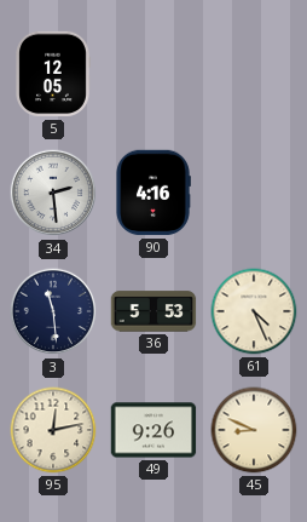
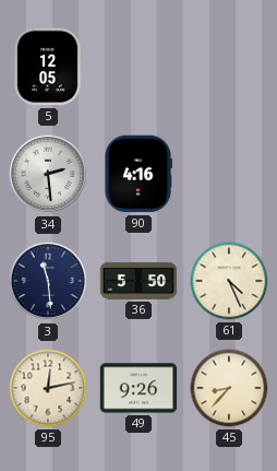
36: 5:53 -> 5:50 (138, 281)
45: 8:49 -> 8:37 (229, 388)
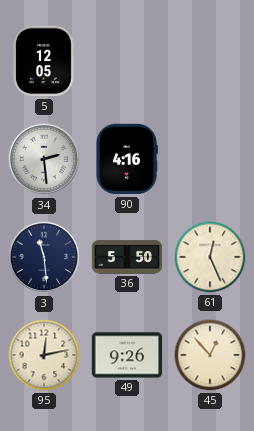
61: 4:26 -> 12:26 (210, 257)
45: 8:37 -> 12:53 (210, 355)
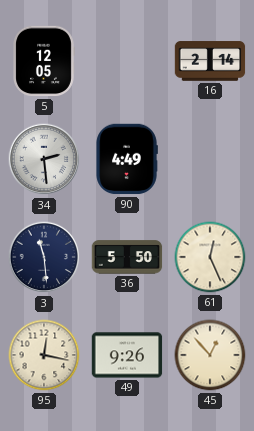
16: none -> 2:14 (210, 61)
90: 4:16 -> 4:49 (127, 159)
95: 12:13 -> 12:17 (44, 355)
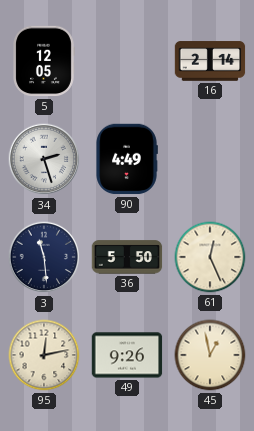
34: 2:29 -> 2:27 (44, 159)
95: 12:17 -> 12:13 (44, 355)
45: 12:53 -> 12:58 (210, 355)
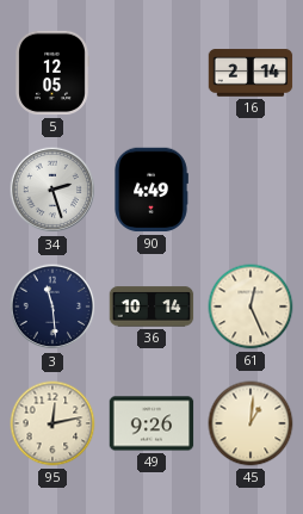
36: 5:50 -> 10:14 (151, 306)
45: 12:58 -> 1:01 (251, 423)
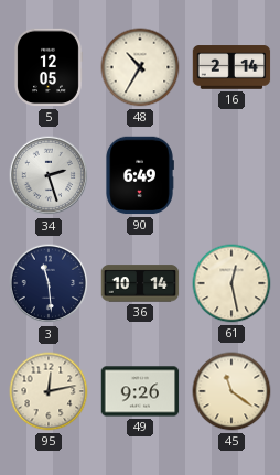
48: none -> 10:35 (140, 67)
90: 4:49 -> 6:49 (140, 175)
61: 12:26 -> 12:28 (231, 283)
45: 1:01 -> 11:21 (231, 391)
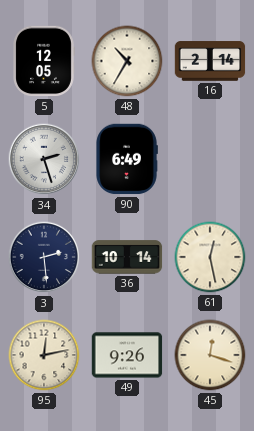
3: 11:29 -> 2:29 (44, 257)
45: 11:21 -> 12:18 (210, 355)
